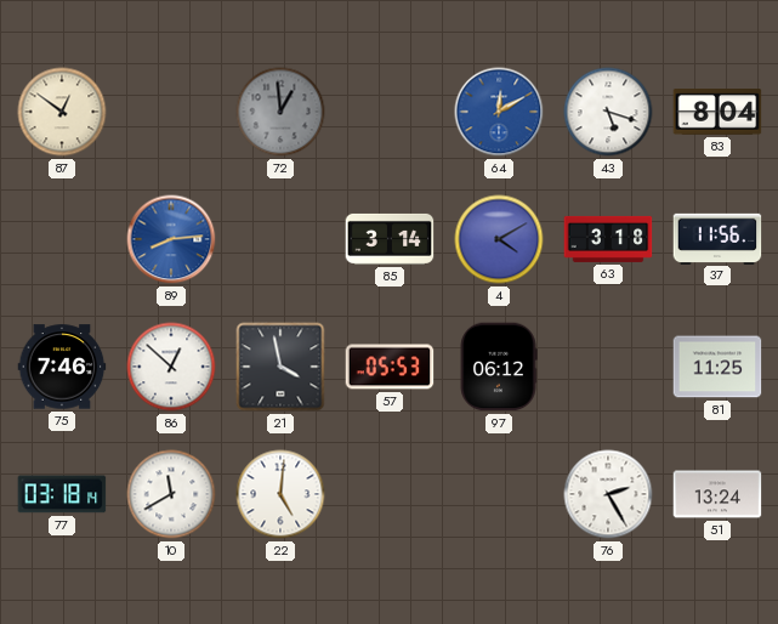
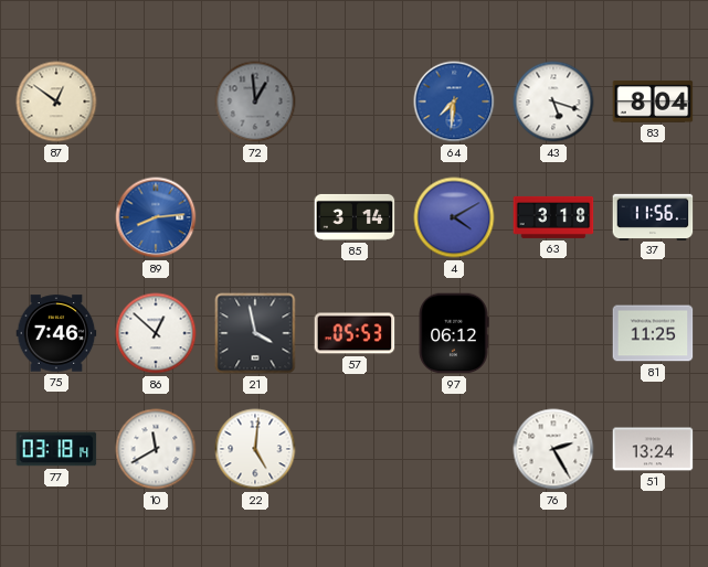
64: 12:10 -> 7:31 (454, 101)
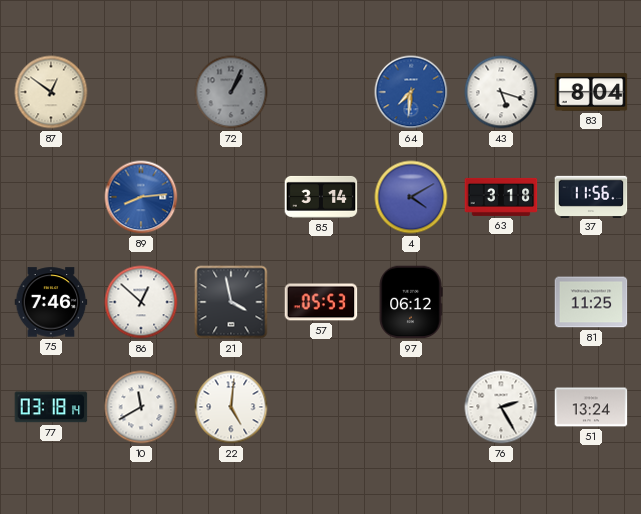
72: 12:59 -> 1:04 (231, 92)
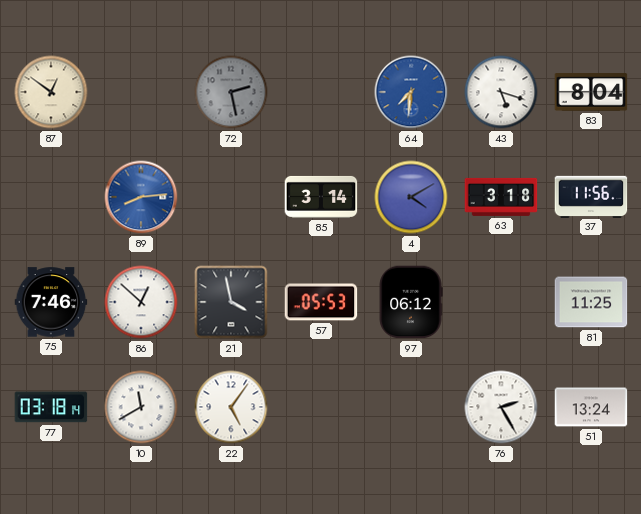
72: 1:04 -> 2:28 (231, 92)
22: 5:01 -> 5:06 (231, 407)
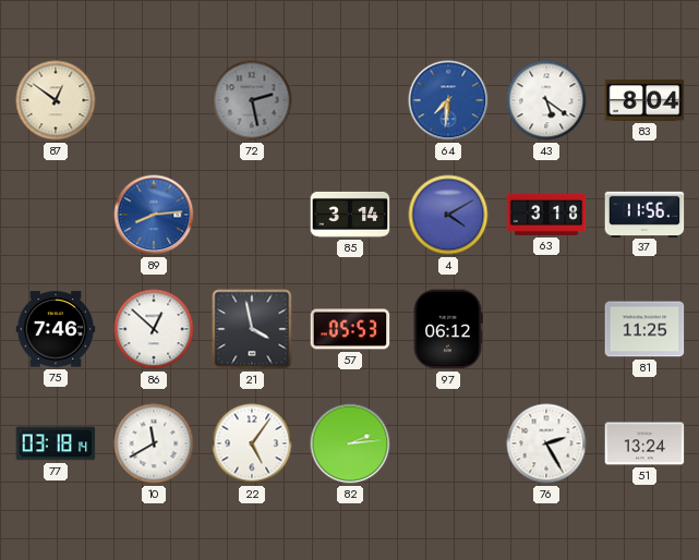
43: 5:18 -> 5:21 (546, 100)
82: none -> 2:14 (350, 443)
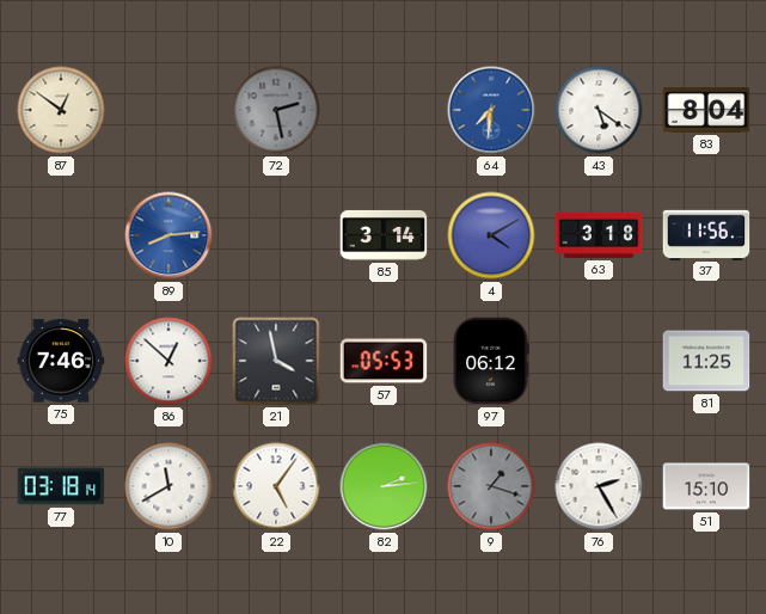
9: none -> 1:18 (491, 486)
51: 13:24 -> 15:10 (706, 486)
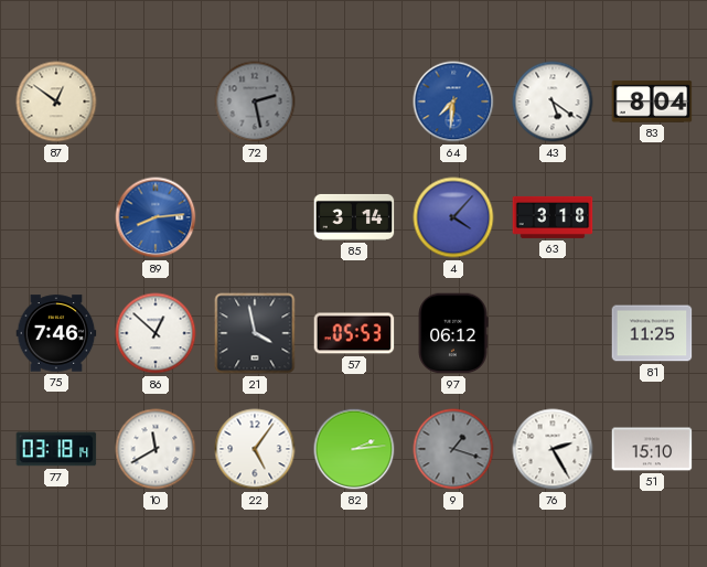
4: 4:10 -> 4:07 (453, 217)
37: 11:56 -> none (706, 234)
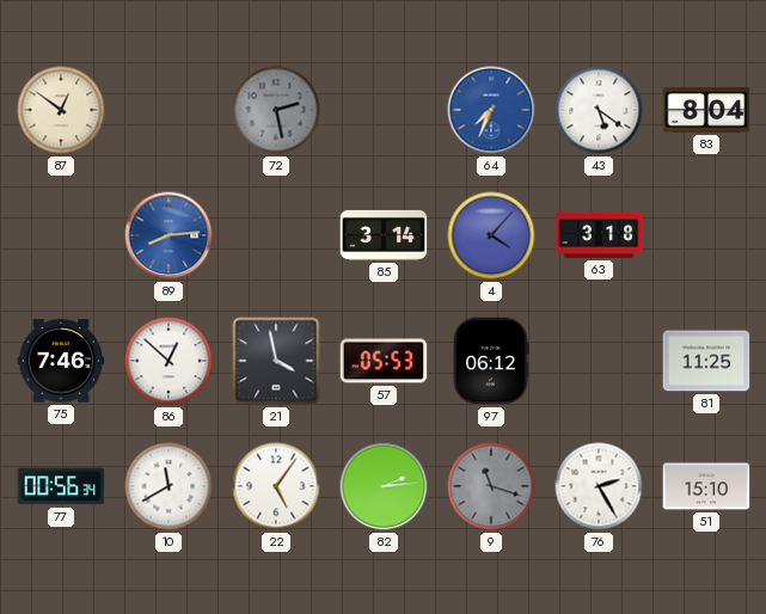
64: 7:31 -> 7:34 (491, 110)
77: 03:18 -> 00:56 (61, 486)
9: 1:18 -> 11:18 (491, 486)
